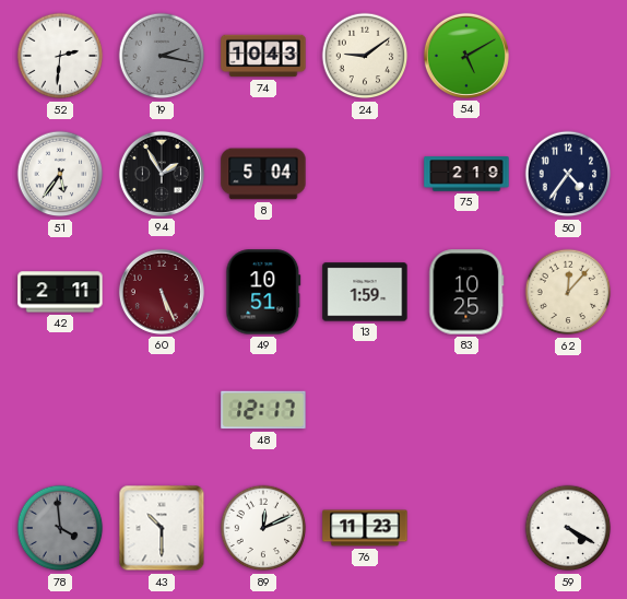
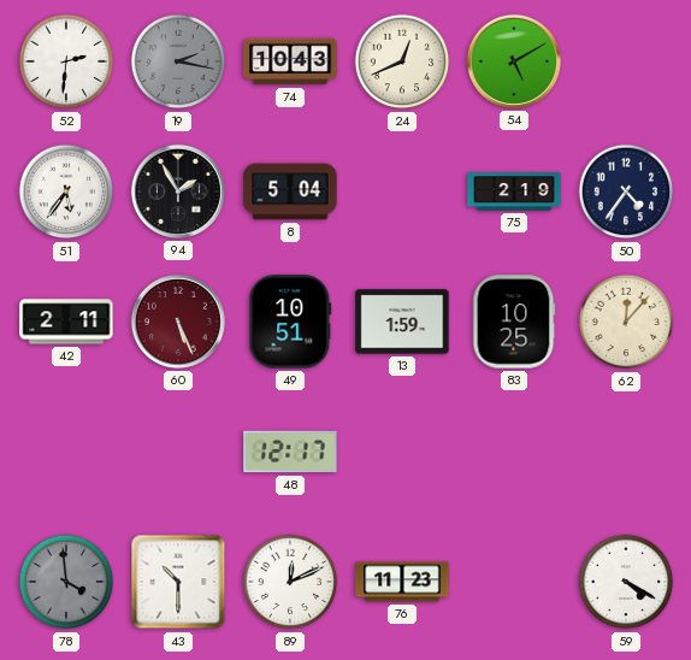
24: 9:09 -> 12:41 (402, 61)
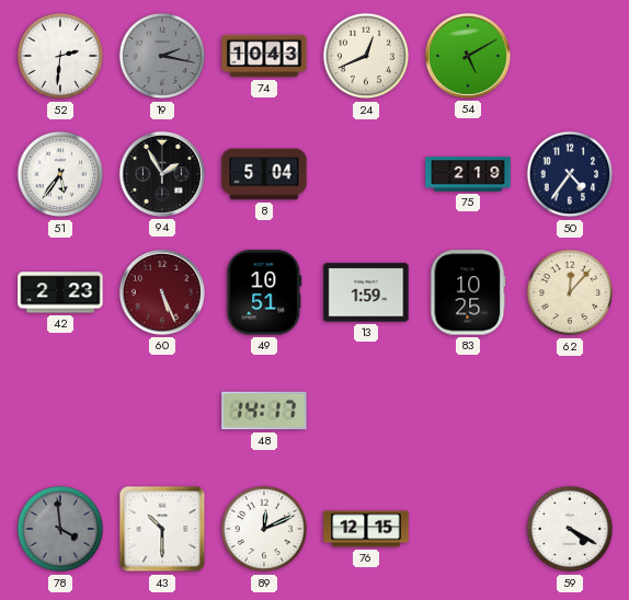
42: 2:11 -> 2:23 (60, 292)
48: 12:17 -> 14:17 (264, 411)
76: 11:23 -> 12:15 (366, 529)
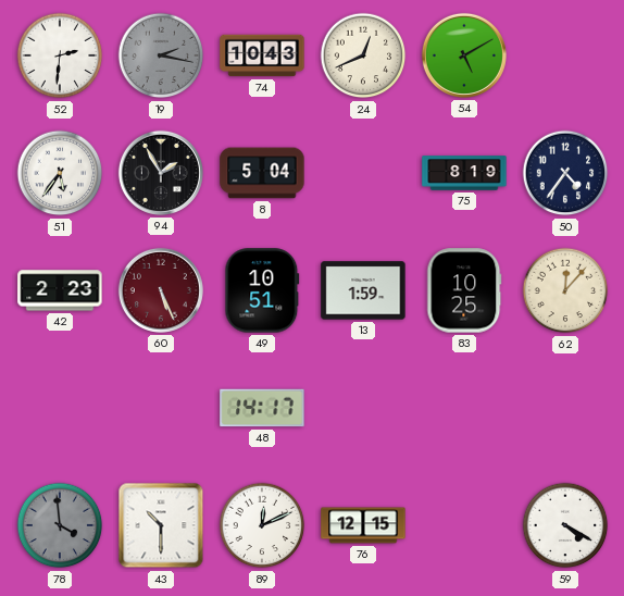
75: 2:19 -> 8:19 (464, 173)
